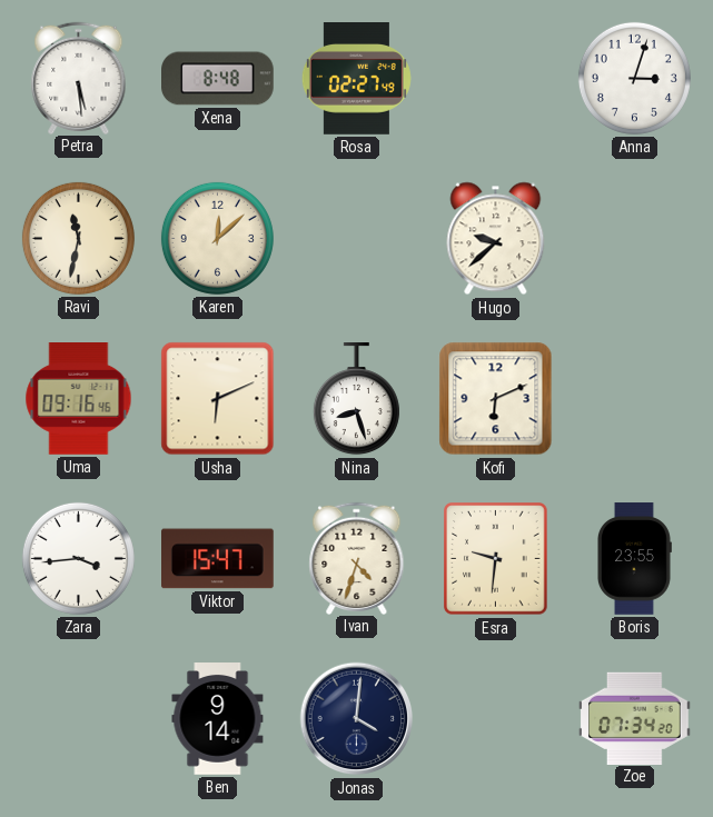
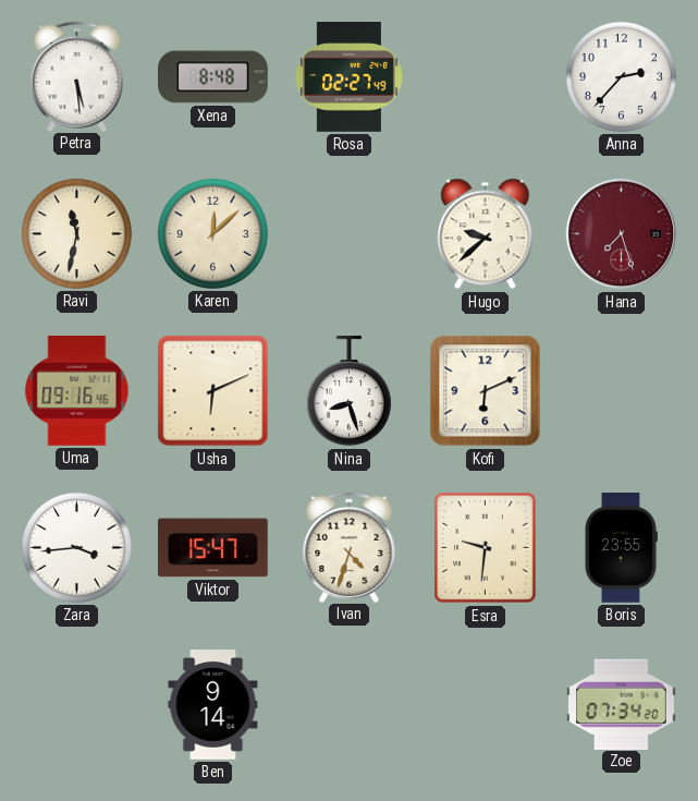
Anna: 3:03 -> 2:37 (621, 76)
Hana: none -> 7:27 (622, 234)
Jonas: 4:01 -> none (357, 719)
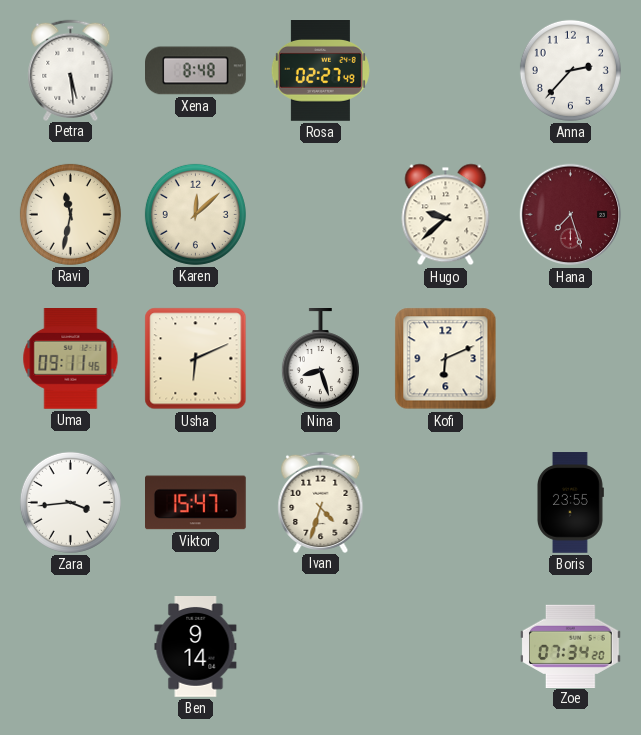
Uma: 09:16 -> 09:11 (71, 359)
Esra: 9:31 -> none (486, 548)
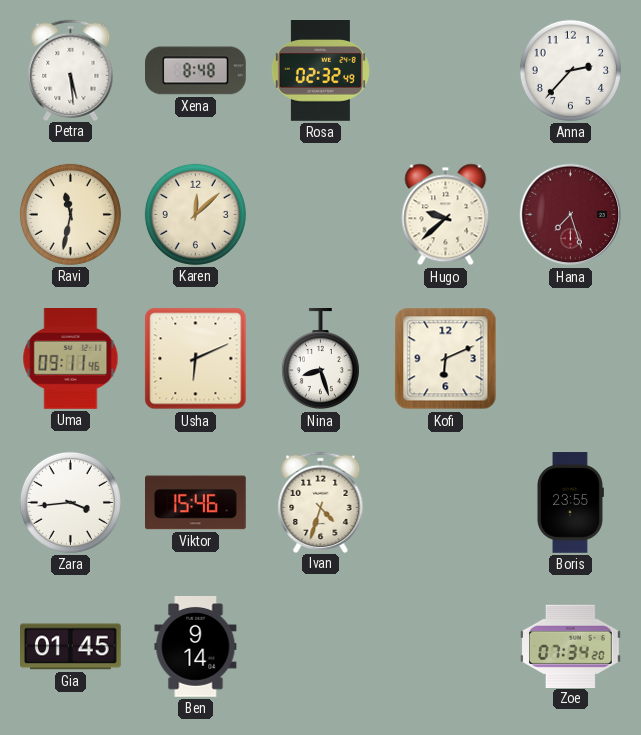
Rosa: 02:27 -> 02:32 (320, 71)
Viktor: 15:47 -> 15:46 (196, 503)
Gia: none -> 01:45 (71, 647)
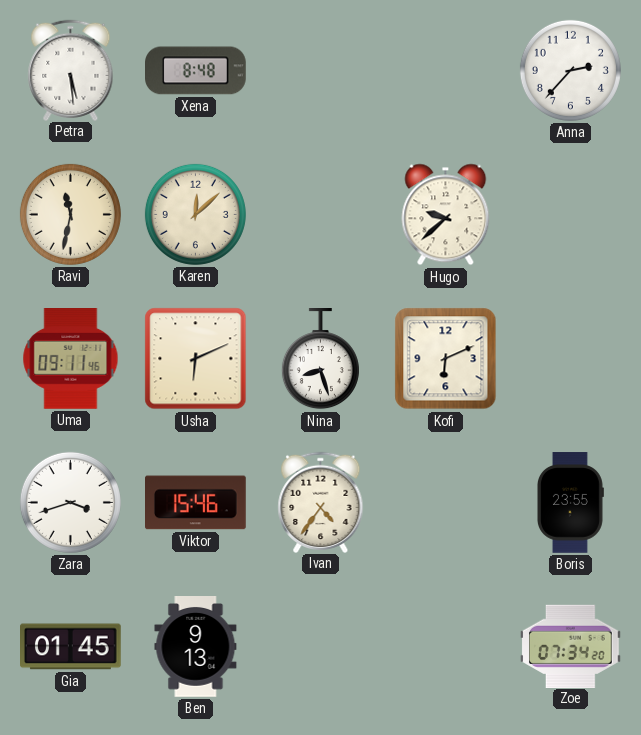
Rosa: 02:32 -> none (320, 71)
Hana: 7:27 -> none (571, 215)
Zara: 3:44 -> 3:42 (70, 502)
Ivan: 4:33 -> 4:36 (321, 502)
Ben: 9:14 -> 9:13 (196, 647)
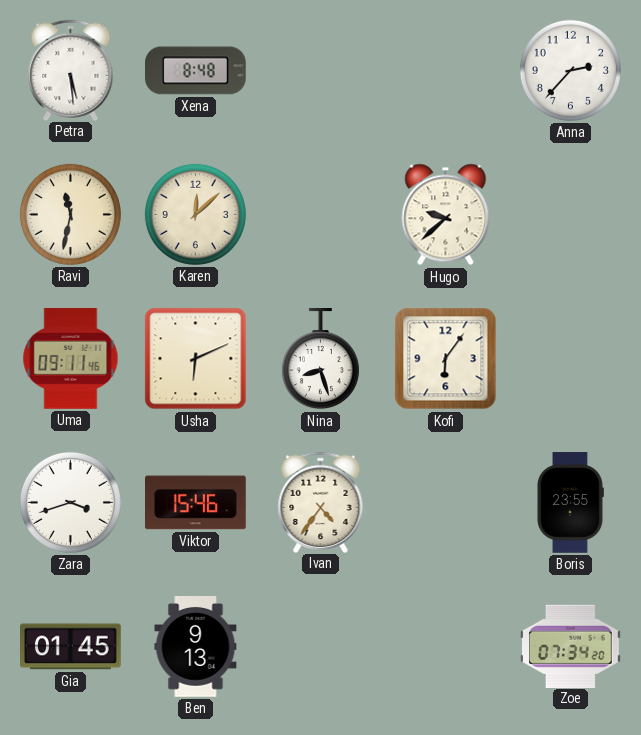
Kofi: 6:11 -> 6:06 (446, 359)
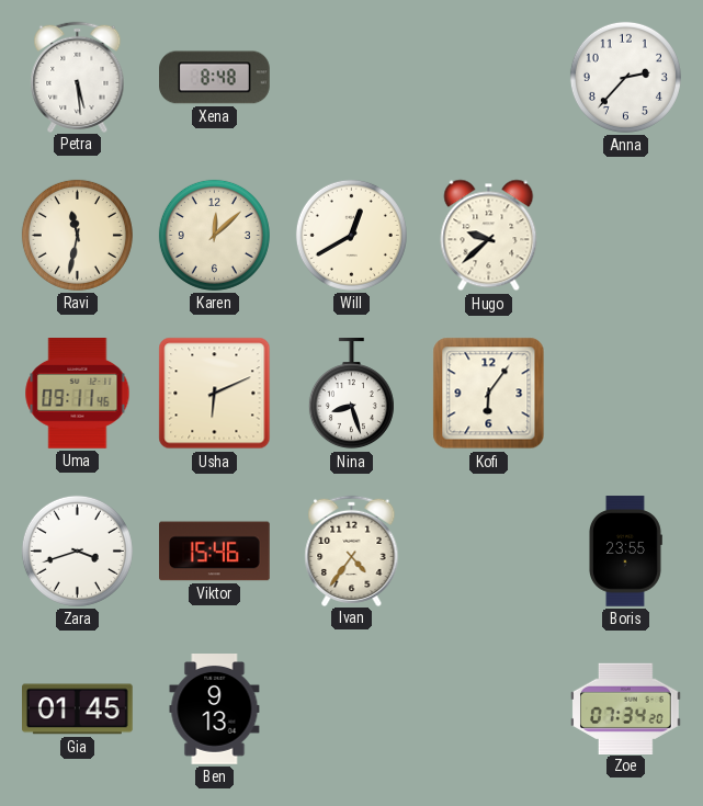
Will: none -> 12:40 (351, 235)
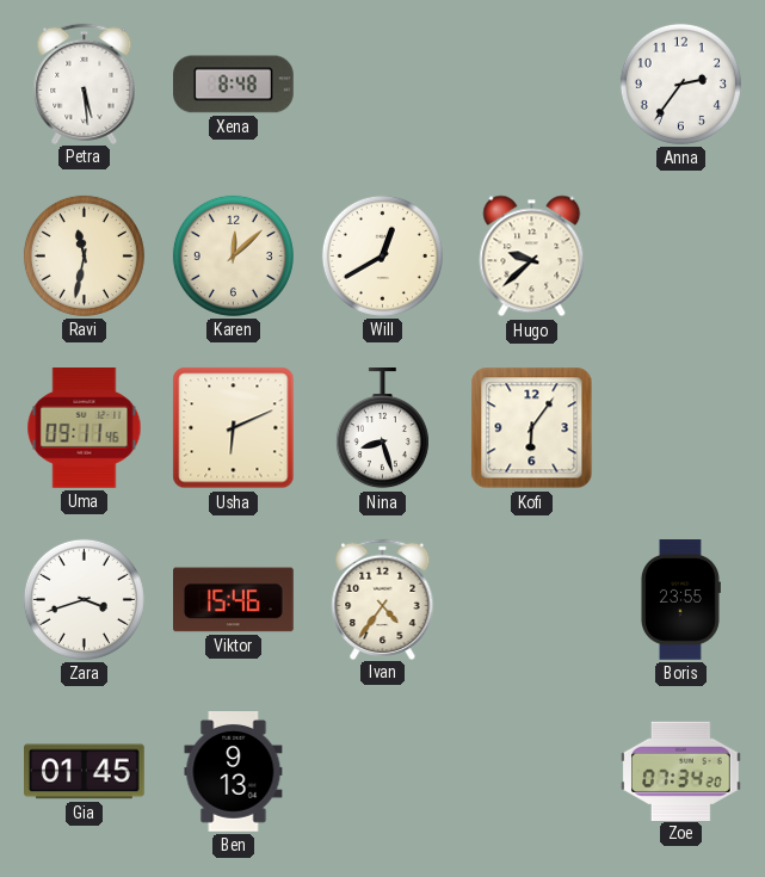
Anna: 2:37 -> 2:36 (680, 84)
